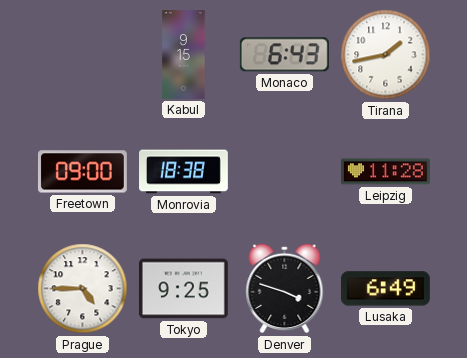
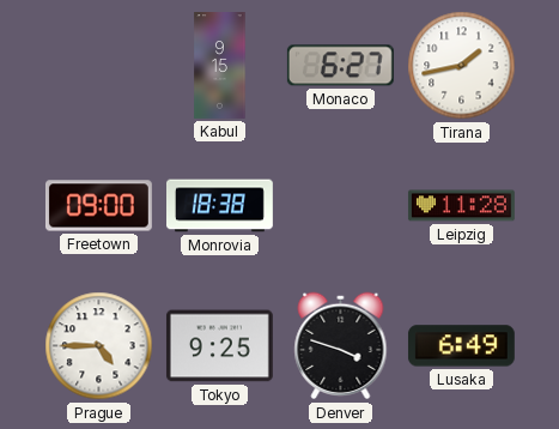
Monaco: 6:43 -> 6:27 (340, 66)
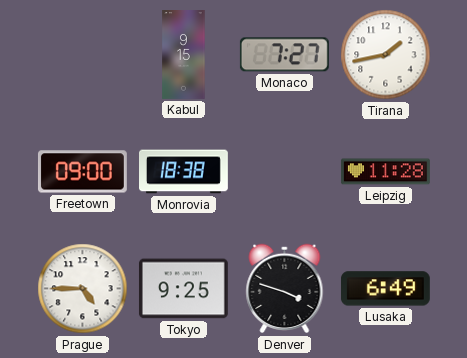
Monaco: 6:27 -> 7:27 (284, 55)
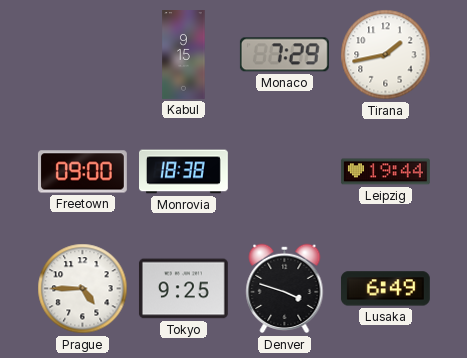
Monaco: 7:27 -> 7:29 (284, 55)
Leipzig: 11:28 -> 19:44 (385, 172)
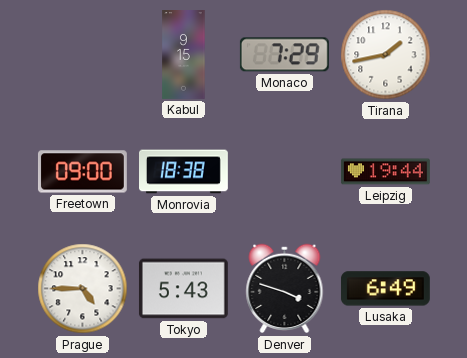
Tokyo: 9:25 -> 5:43 (183, 289)
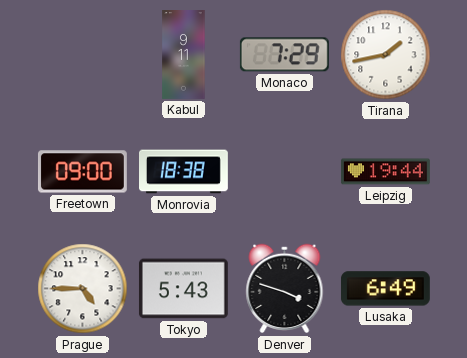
Kabul: 9:15 -> 9:11 (184, 55)
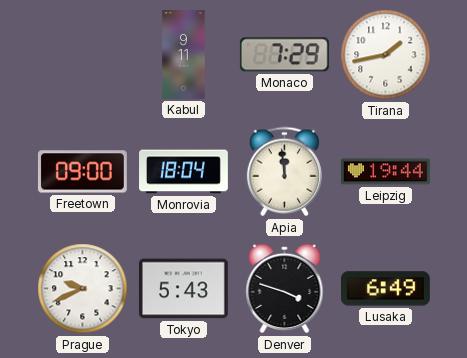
Monrovia: 18:38 -> 18:04 (184, 172)
Apia: none -> 11:59 (284, 172)
Prague: 4:45 -> 9:41 (83, 289)
